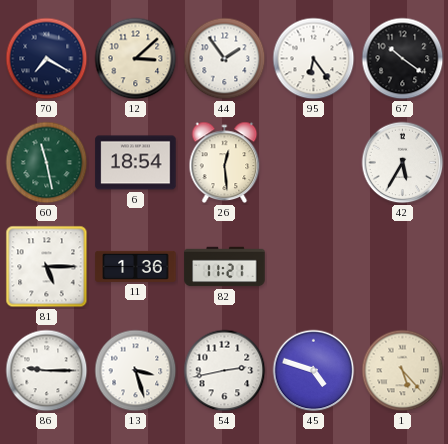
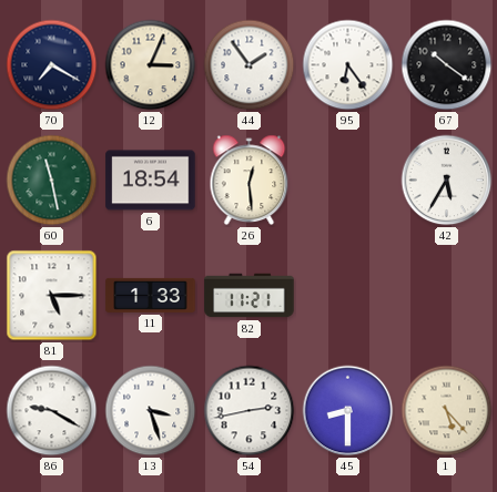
12: 3:08 -> 3:04 (151, 65)
11: 1:36 -> 1:33 (151, 295)
86: 9:15 -> 9:20 (52, 411)
45: 4:48 -> 8:30 (348, 411)
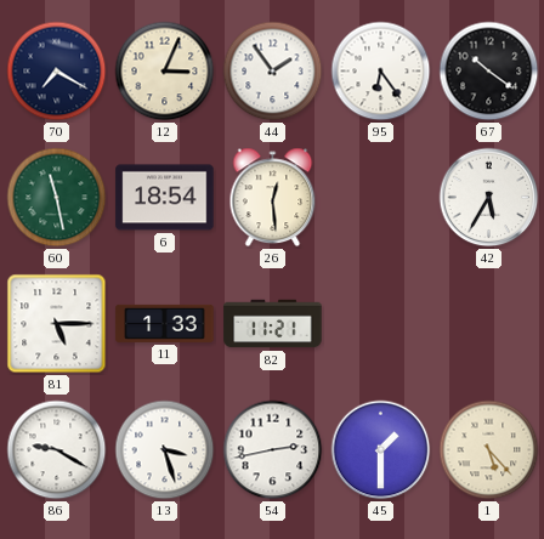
45: 8:30 -> 1:30 (381, 450)
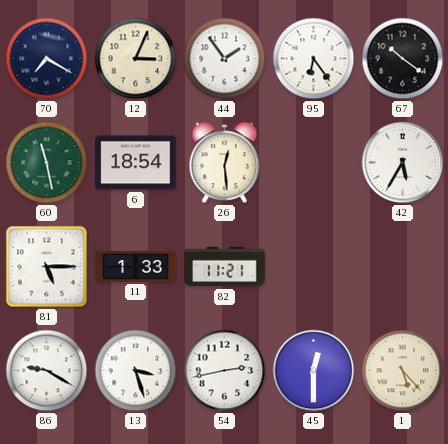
45: 1:30 -> 12:30 (314, 371)
